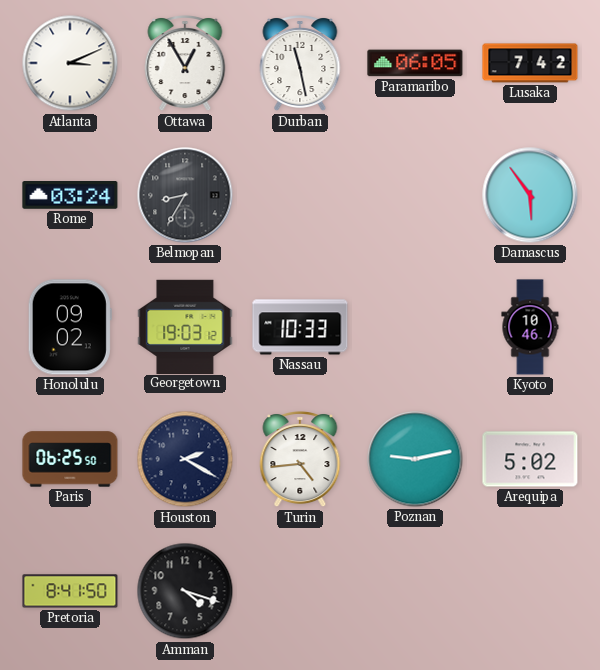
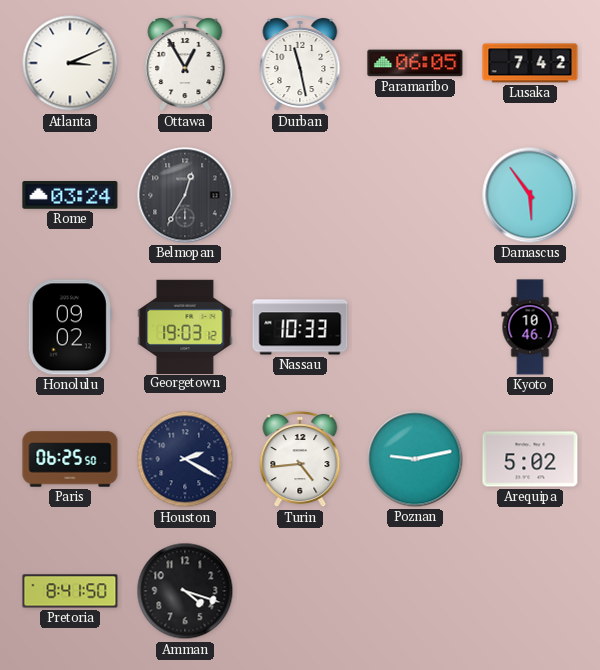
Belmopan: 8:35 -> 12:35 (185, 195)
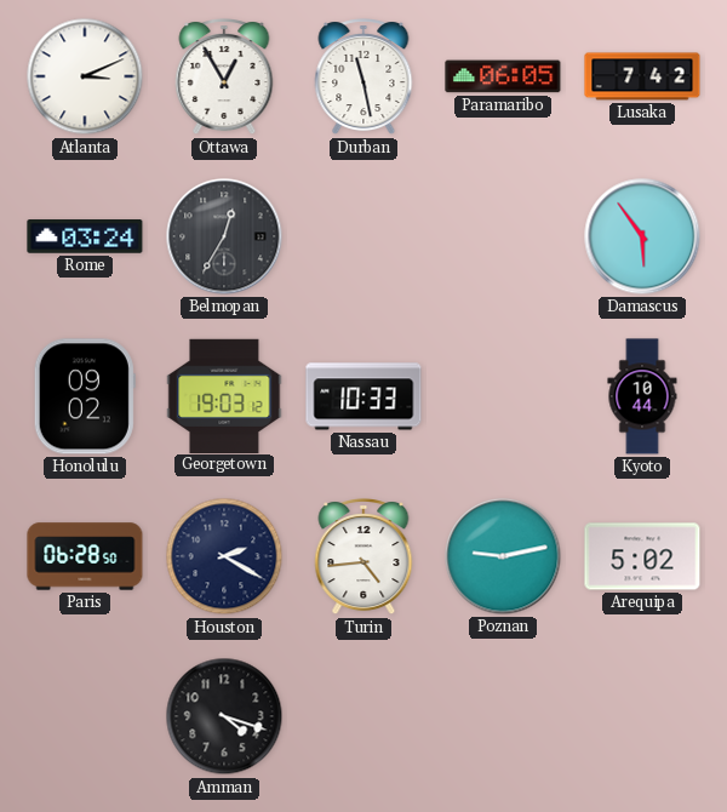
Kyoto: 10:46 -> 10:44 (642, 396)
Paris: 06:25 -> 06:28 (85, 556)
Pretoria: 8:41 -> none (70, 591)
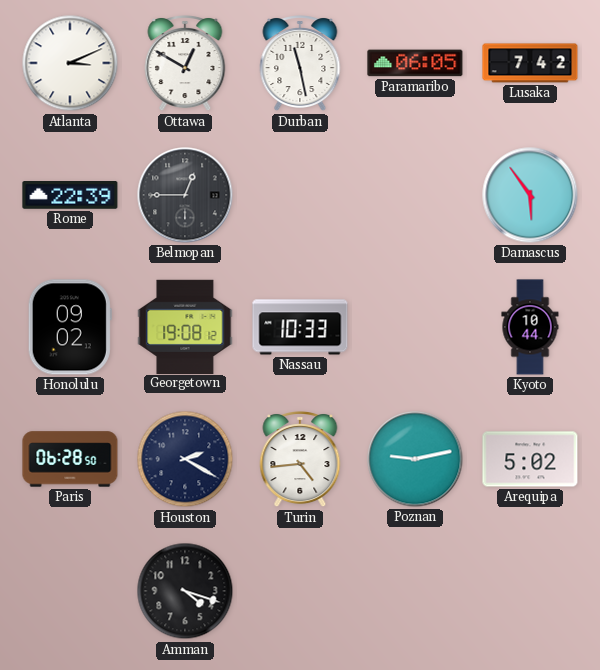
Ottawa: 12:55 -> 12:50 (185, 64)
Rome: 03:24 -> 22:39 (70, 196)
Belmopan: 12:35 -> 12:45 (185, 195)
Georgetown: 19:03 -> 19:08 (185, 326)
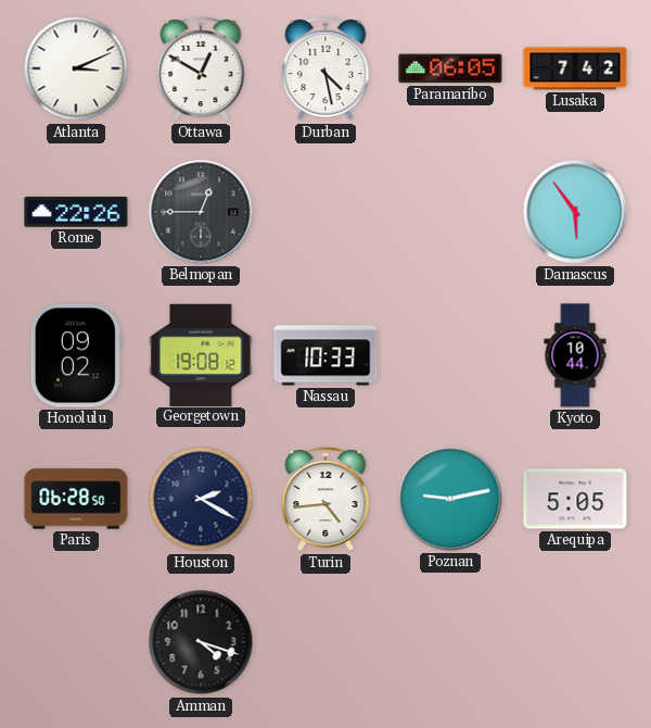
Durban: 11:28 -> 4:28 (325, 70)
Rome: 22:39 -> 22:26 (76, 213)
Arequipa: 5:02 -> 5:05 (575, 499)
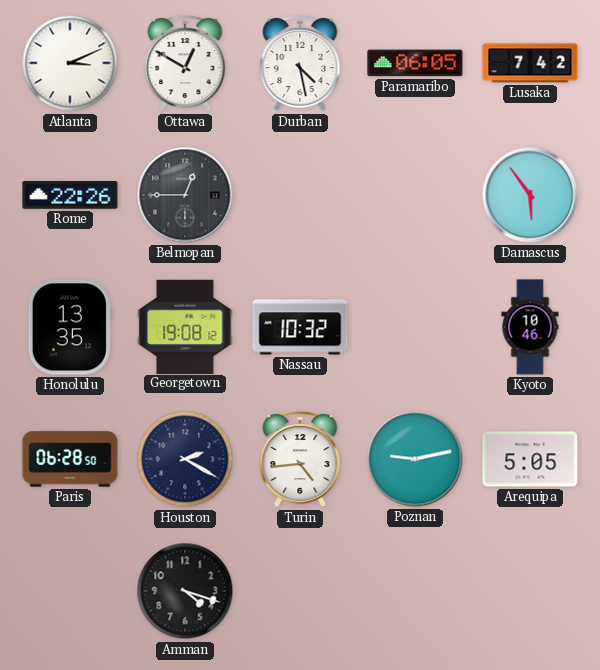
Honolulu: 09:02 -> 13:35 (70, 327)
Nassau: 10:33 -> 10:32 (300, 327)
Kyoto: 10:44 -> 10:46 (530, 327)
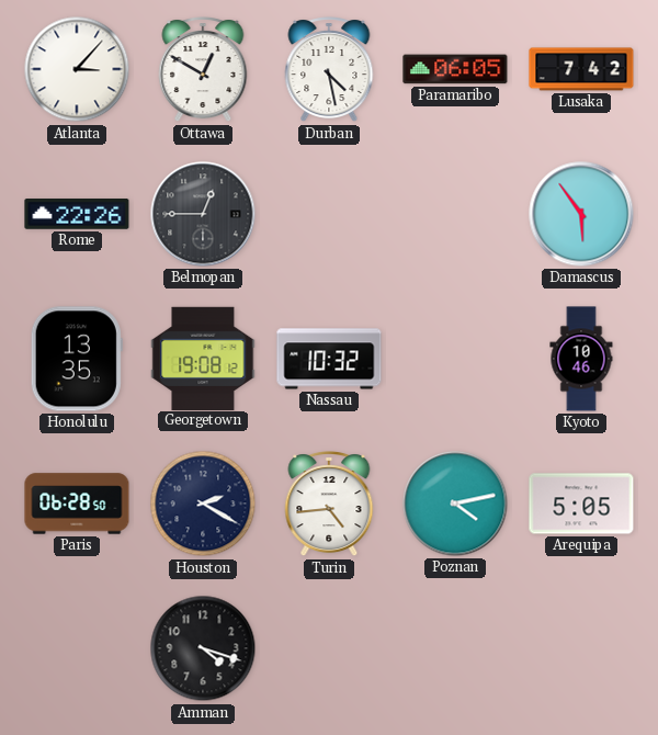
Atlanta: 3:11 -> 3:07 (77, 69)
Poznan: 9:13 -> 4:13 (455, 504)
